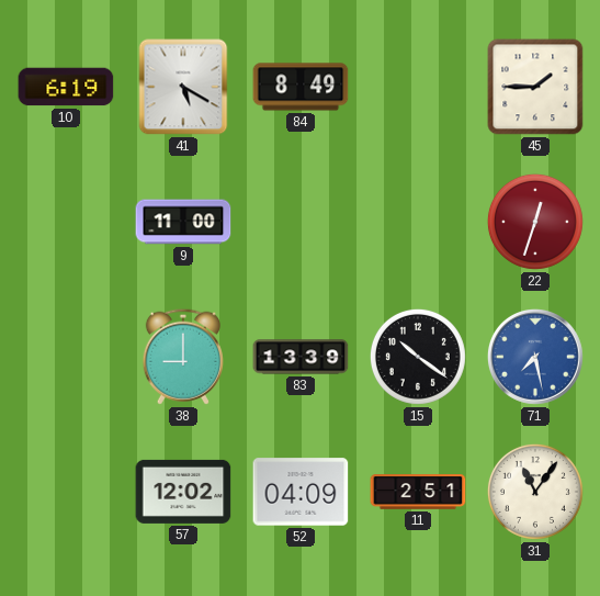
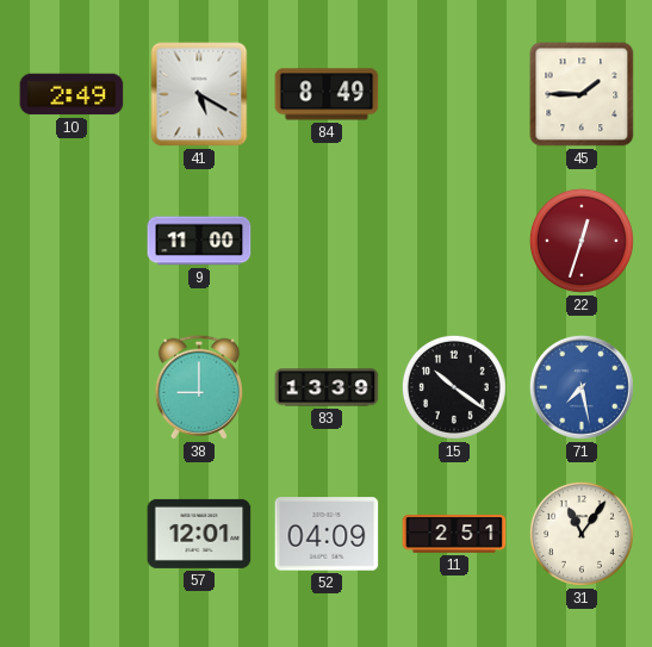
10: 6:19 -> 2:49 (72, 94)
57: 12:02 -> 12:01 (199, 534)
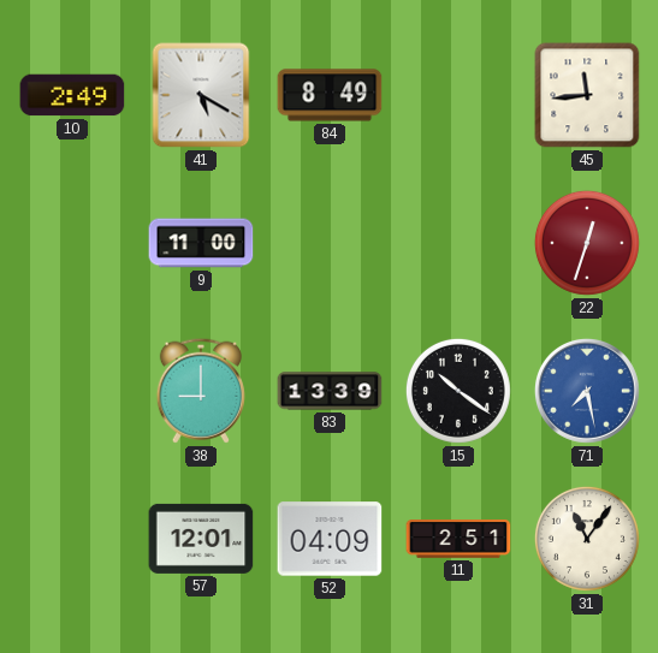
45: 1:45 -> 11:44 (587, 95)
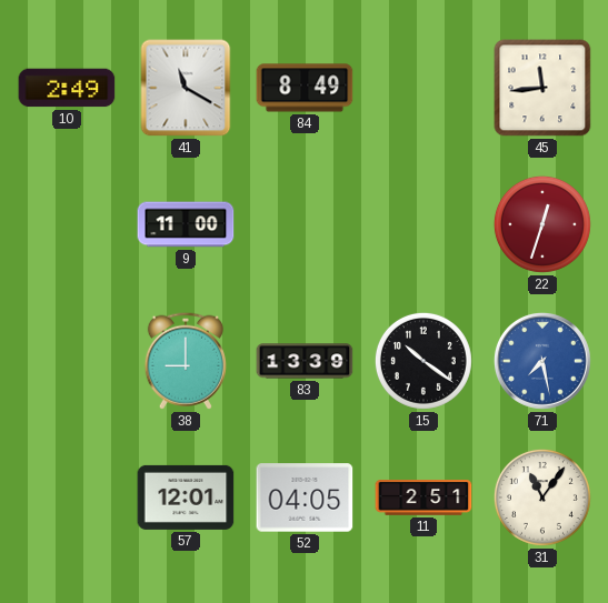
41: 5:20 -> 11:20 (186, 88)
52: 04:09 -> 04:05 (305, 498)
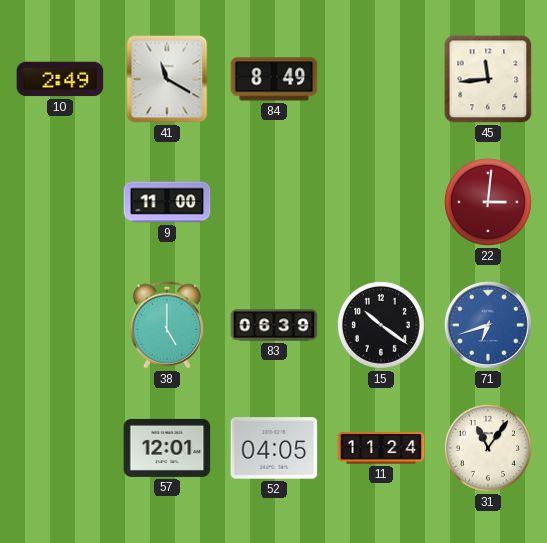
22: 12:33 -> 3:01 (488, 202)
38: 9:00 -> 5:00 (167, 325)
83: 13:39 -> 06:39 (274, 325)
71: 7:28 -> 6:42 (488, 325)
11: 2:51 -> 11:24 (381, 448)
